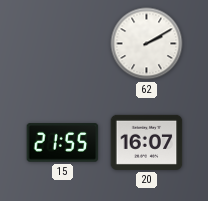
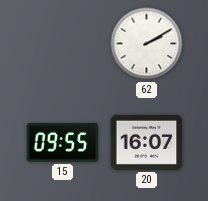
15: 21:55 -> 09:55 (63, 143)
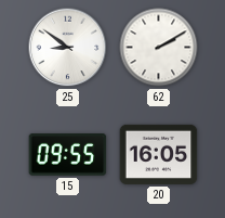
25: none -> 8:51 (68, 48)
20: 16:07 -> 16:05 (159, 154)
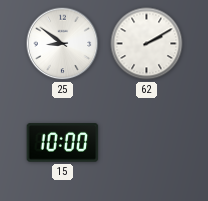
15: 09:55 -> 10:00 (63, 143)
20: 16:05 -> none (159, 154)
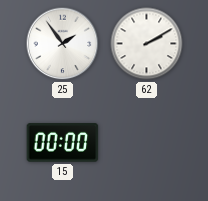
25: 8:51 -> 1:54 (63, 44)
15: 10:00 -> 00:00 (63, 143)
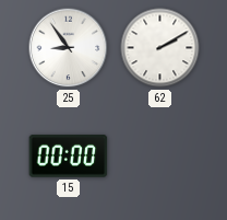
25: 1:54 -> 8:54 (69, 48)
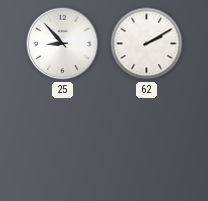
25: 8:54 -> 8:53 (63, 44)
15: 00:00 -> none (69, 157)
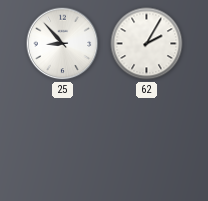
62: 2:10 -> 2:05 (147, 44)
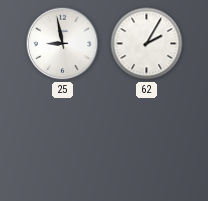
25: 8:53 -> 8:58 (63, 44)
